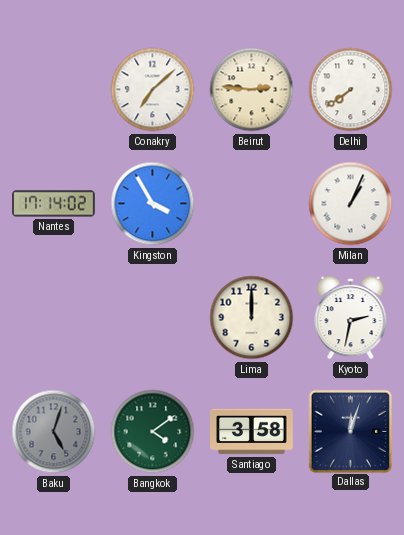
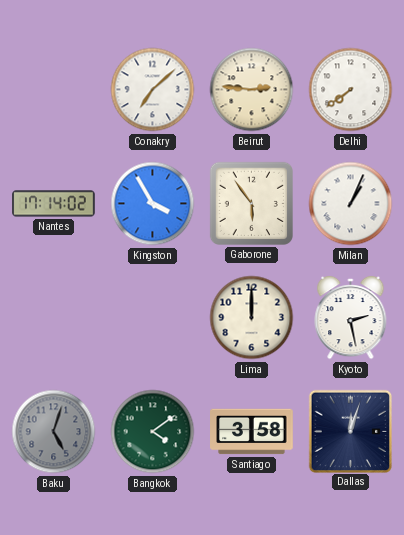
Gaborone: none -> 5:54 (251, 203)
Kyoto: 2:32 -> 2:28 (351, 318)
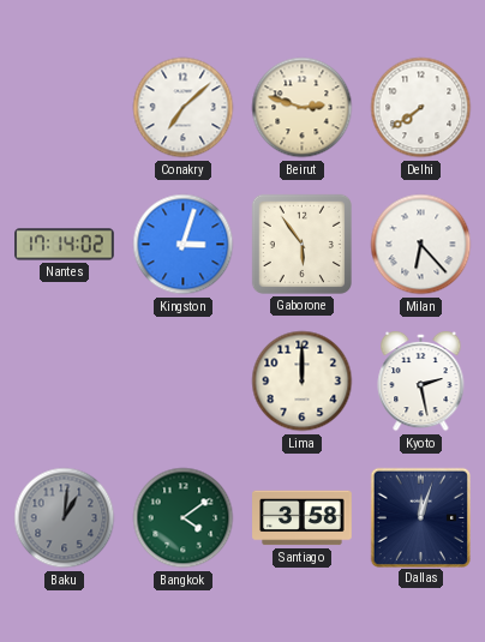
Beirut: 2:46 -> 2:48 (303, 108)
Kingston: 3:55 -> 3:03 (184, 245)
Milan: 1:04 -> 6:23 (421, 245)
Baku: 5:03 -> 1:01 (65, 518)
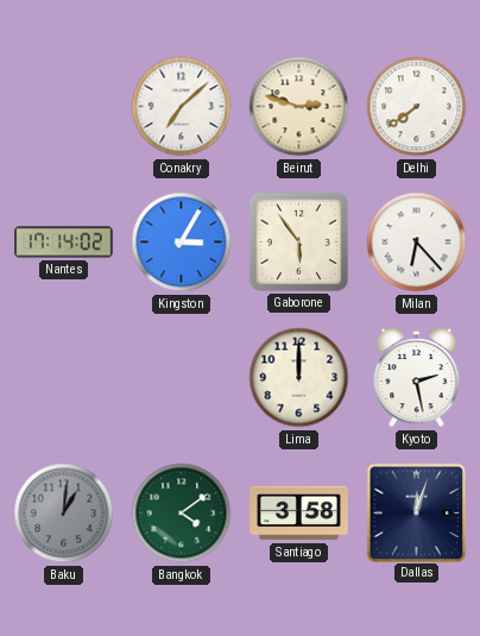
Kingston: 3:03 -> 3:05 (182, 243)
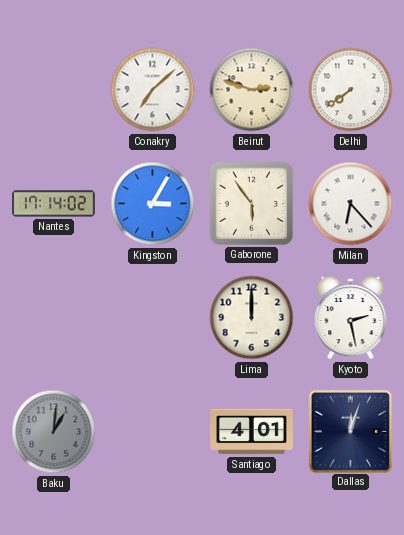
Bangkok: 4:09 -> none (182, 514)
Santiago: 3:58 -> 4:01 (252, 432)
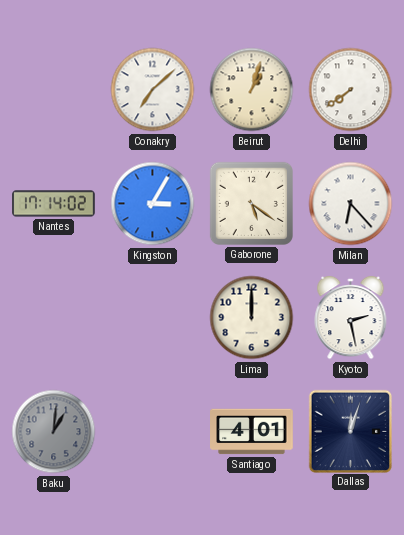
Beirut: 2:48 -> 1:03 (252, 90)
Gaborone: 5:54 -> 5:21 (251, 203)
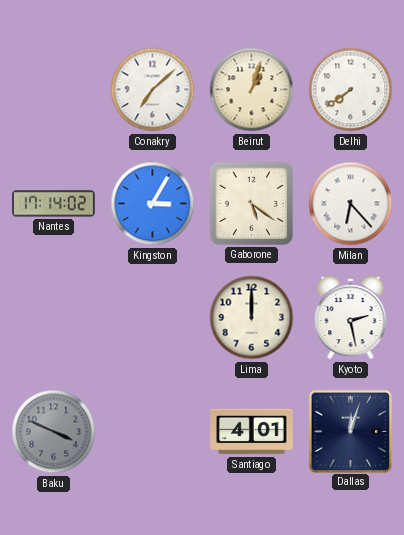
Baku: 1:01 -> 3:49 (54, 432)
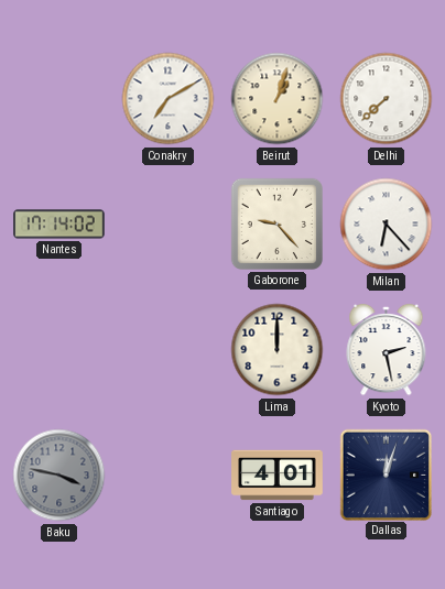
Conakry: 7:08 -> 7:10 (169, 99)
Delhi: 7:39 -> 7:38 (387, 99)
Kingston: 3:05 -> none (153, 204)
Gaborone: 5:21 -> 9:23 (276, 223)
Baku: 3:49 -> 3:47 (59, 476)
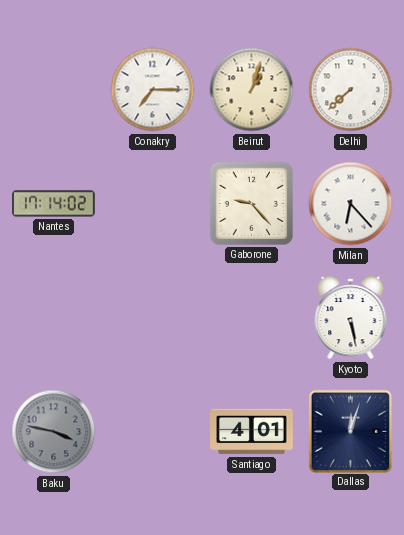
Conakry: 7:10 -> 7:15 (153, 90)
Lima: 12:00 -> none (278, 350)
Kyoto: 2:28 -> 5:28 (351, 318)
